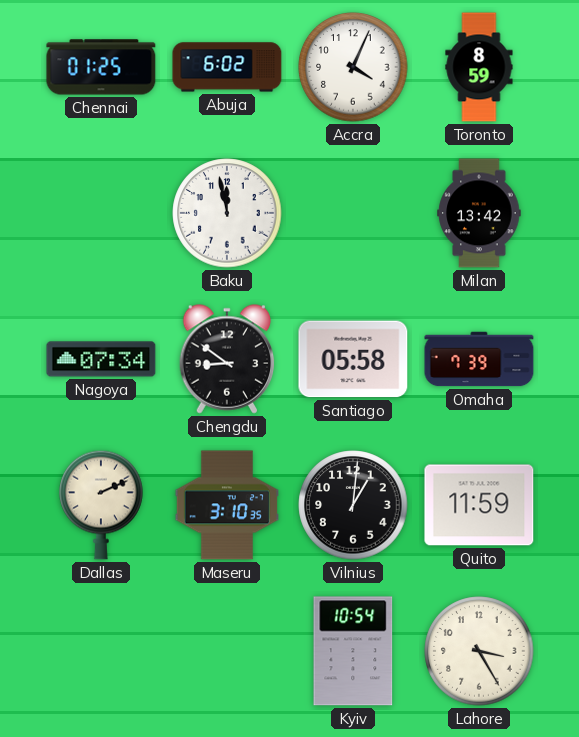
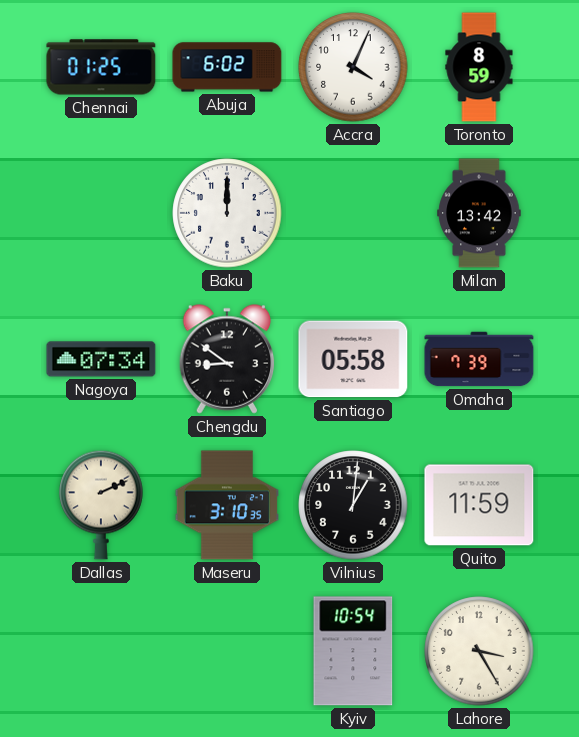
Baku: 11:58 -> 12:00 (227, 213)
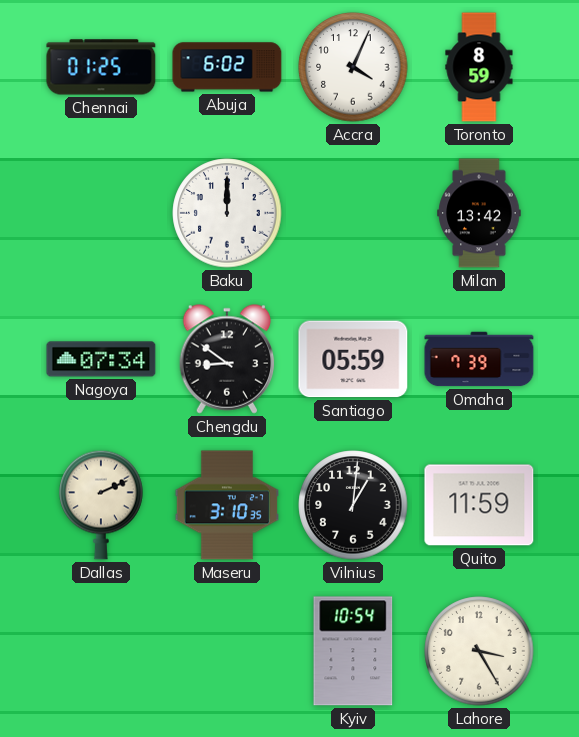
Santiago: 05:58 -> 05:59 (353, 359)
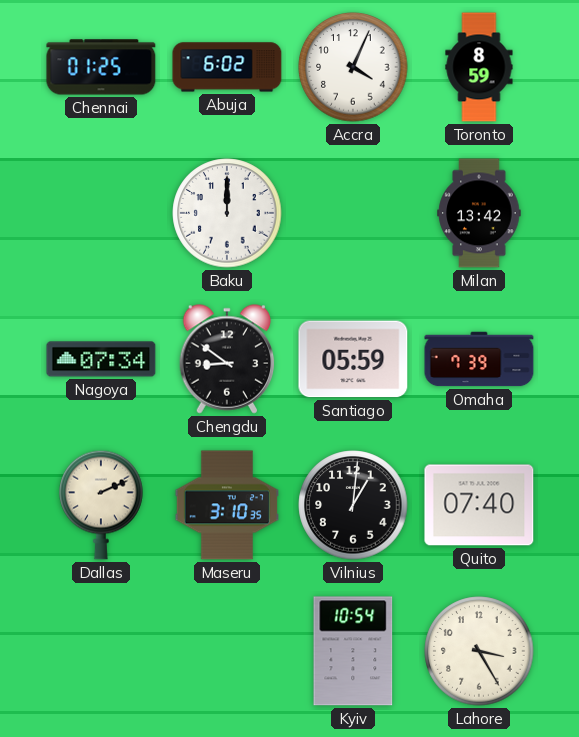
Quito: 11:59 -> 07:40 (479, 505)
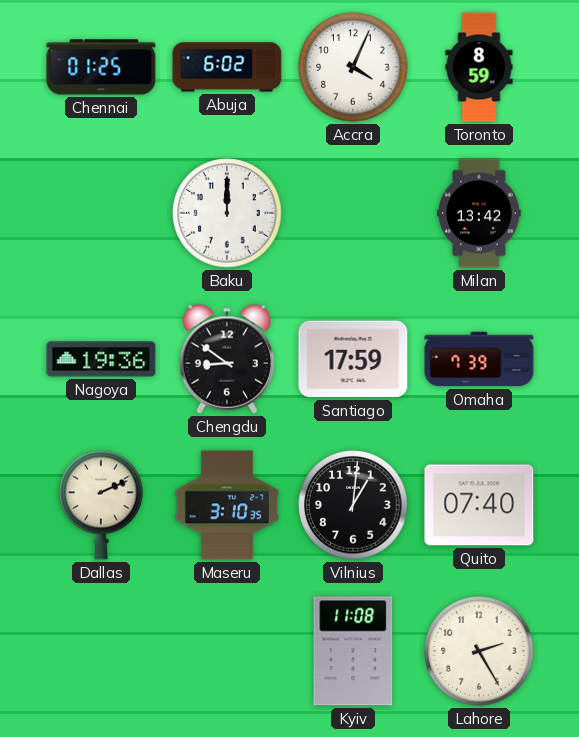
Nagoya: 07:34 -> 19:36 (101, 359)
Santiago: 05:59 -> 17:59 (353, 359)
Kyiv: 10:54 -> 11:08 (353, 651)
Lahore: 3:25 -> 2:25 (479, 651)
